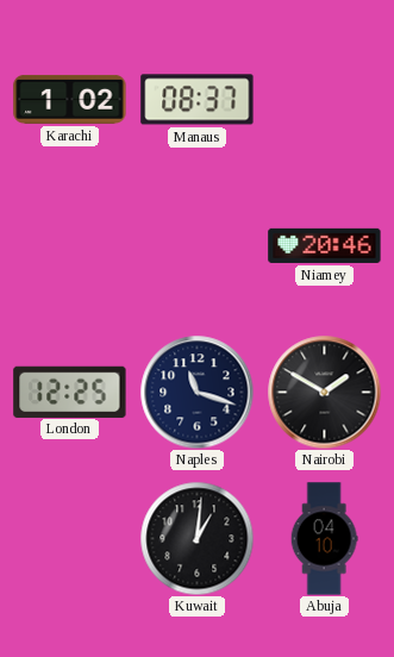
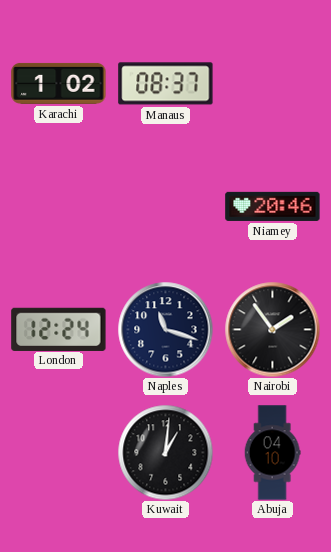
London: 12:25 -> 12:24 (59, 329)
Nairobi: 1:50 -> 1:54 (272, 329)
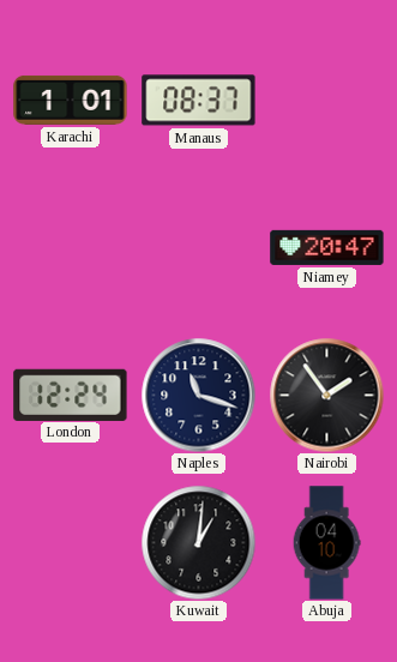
Karachi: 1:02 -> 1:01 (71, 100)
Niamey: 20:46 -> 20:47 (327, 247)
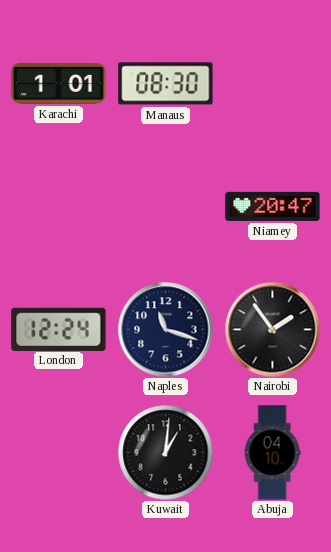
Manaus: 08:37 -> 08:30 (166, 84)
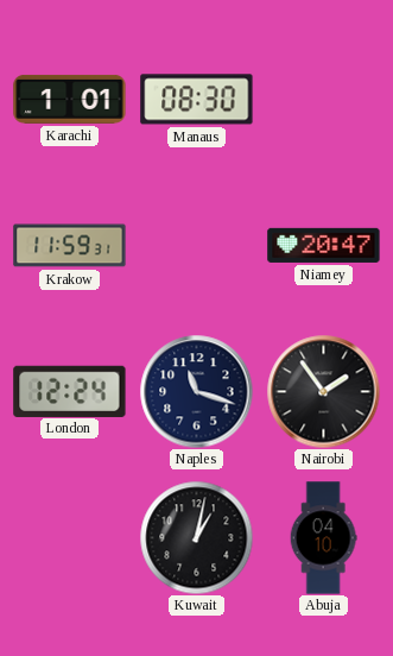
Krakow: none -> 11:59 (70, 246)
Kuwait: 1:01 -> 1:02 (196, 537)
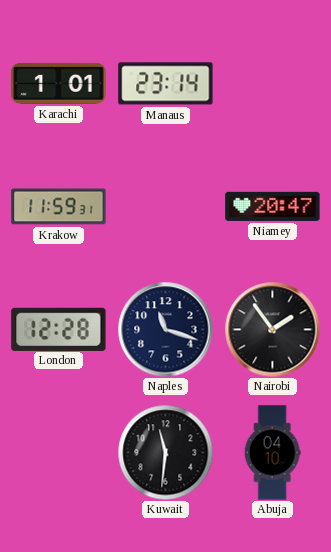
Manaus: 08:30 -> 23:14 (166, 84)
London: 12:24 -> 12:28 (59, 329)
Kuwait: 1:02 -> 11:31 (165, 452)
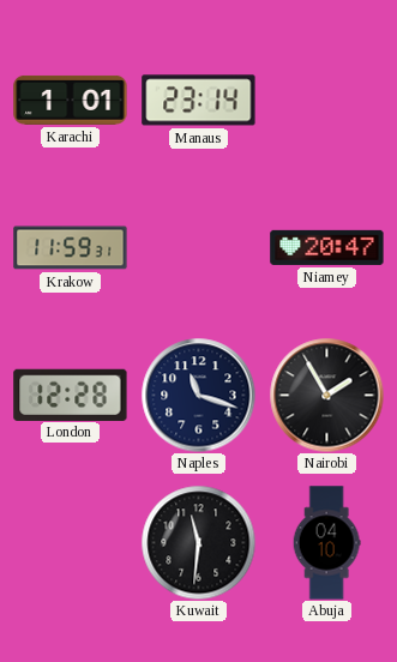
Nairobi: 1:54 -> 1:55 (326, 395)
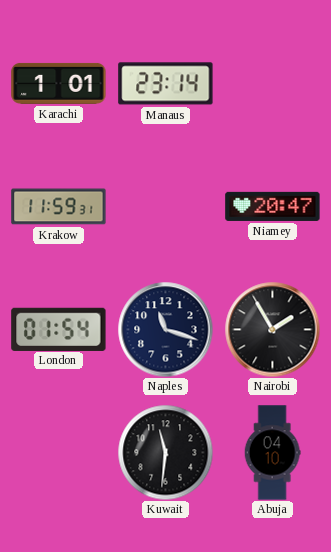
London: 12:28 -> 01:54 (59, 329)
